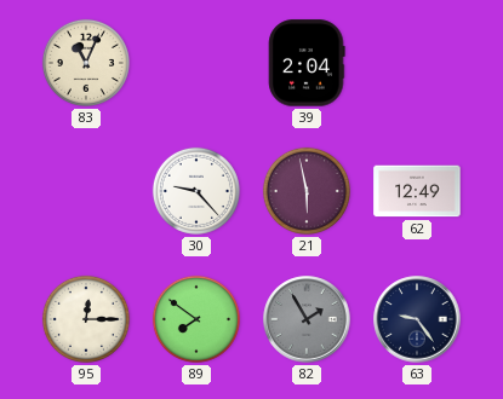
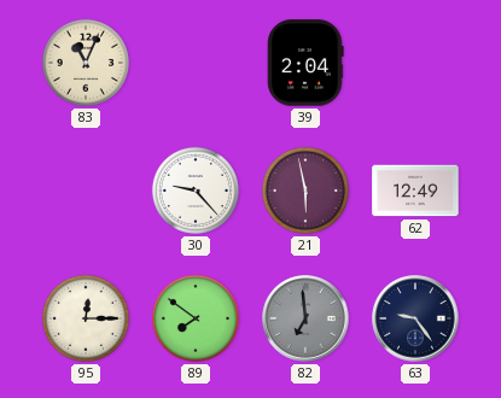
82: 1:55 -> 6:59 (305, 318)
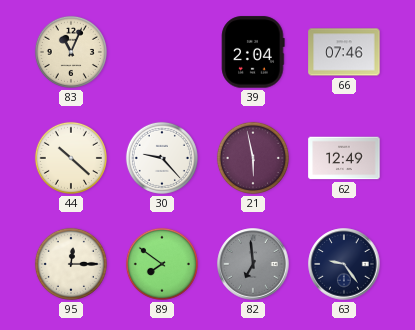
66: none -> 07:46 (344, 52)
44: none -> 10:22 (71, 158)
